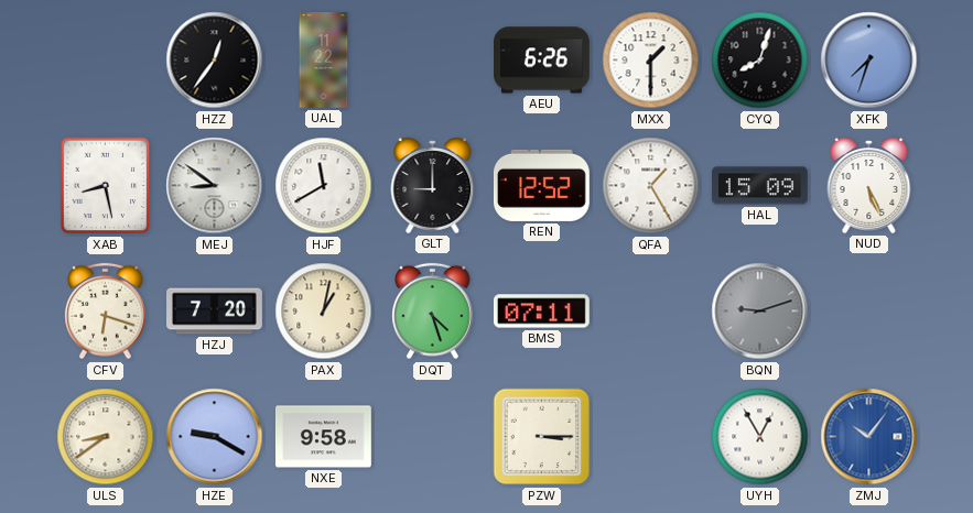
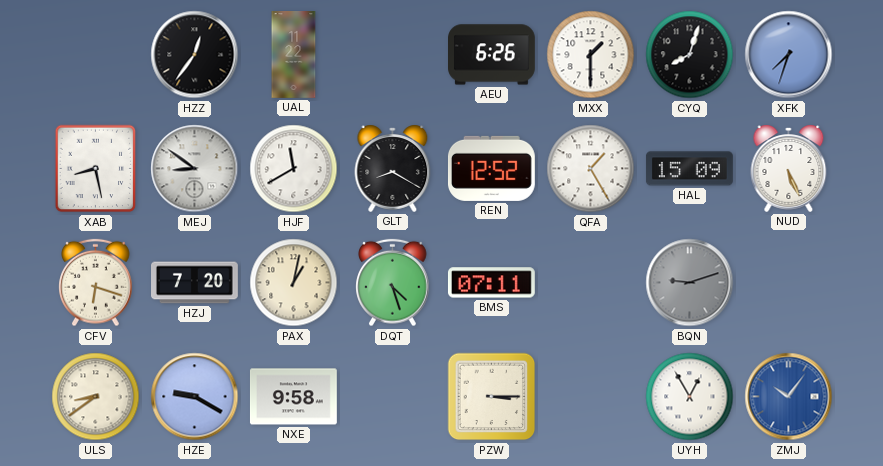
GLT: 9:00 -> 8:20 (393, 168)
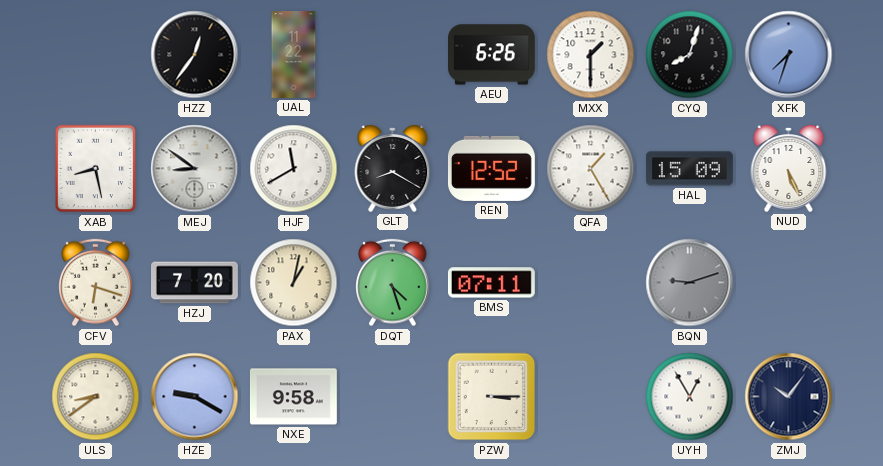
ZMJ dial: blue -> navy (789, 397)
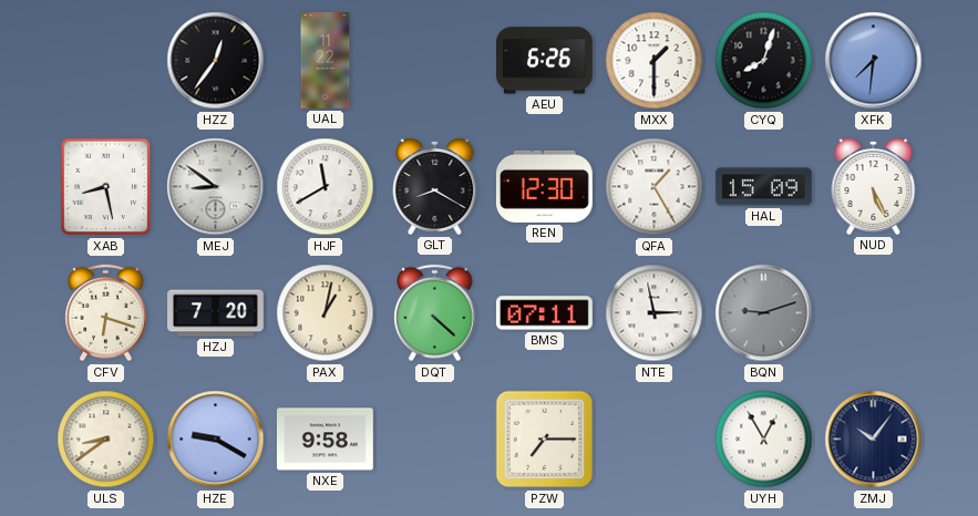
XFK: 7:33 -> 7:31 (874, 61)
REN: 12:52 -> 12:30 (544, 186)
DQT: 4:27 -> 4:22 (435, 313)
NTE: none -> 2:58 (655, 313)
PZW: 3:15 -> 7:15 (545, 440)
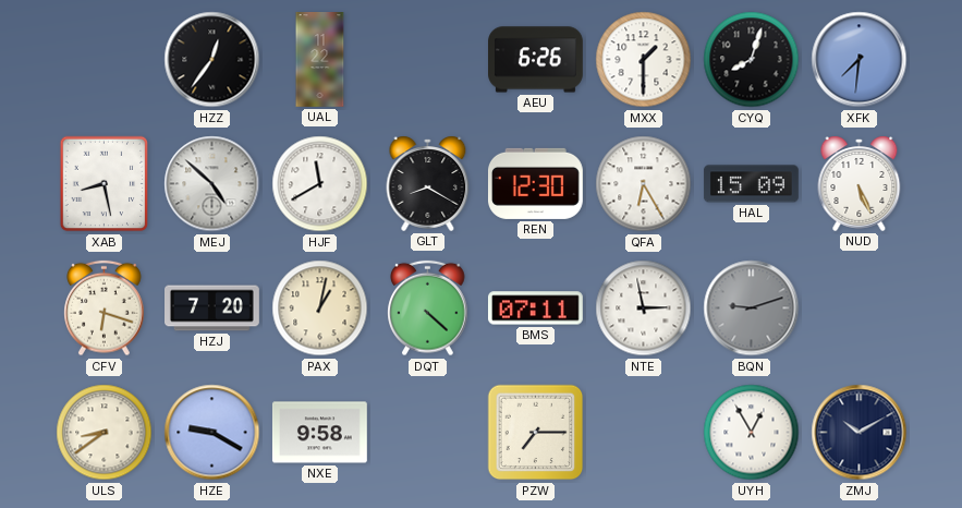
MEJ: 8:51 -> 4:52 (212, 184)
QFA: 1:25 -> 6:25 (644, 184)
ZMJ: 10:06 -> 10:10 (860, 433)
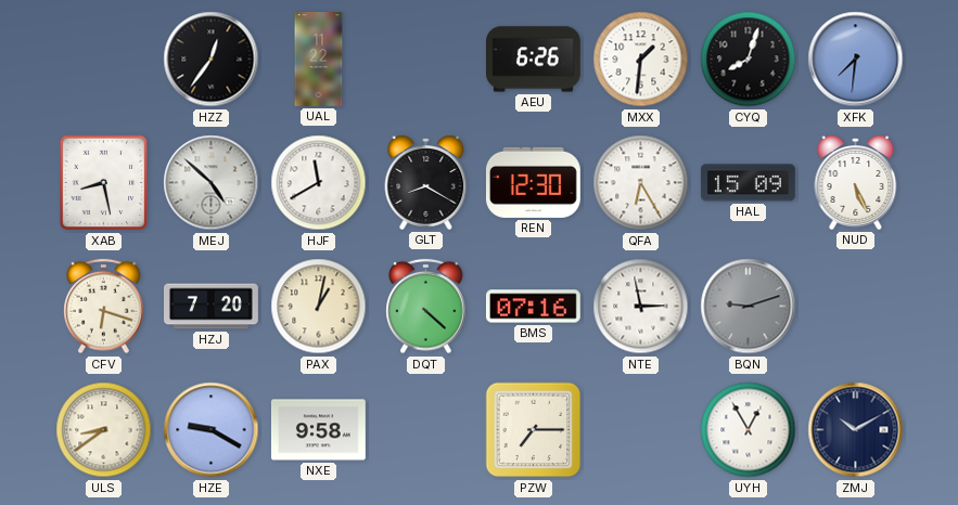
MXX: 1:30 -> 1:31 (641, 60)
BMS: 07:11 -> 07:16 (533, 307)
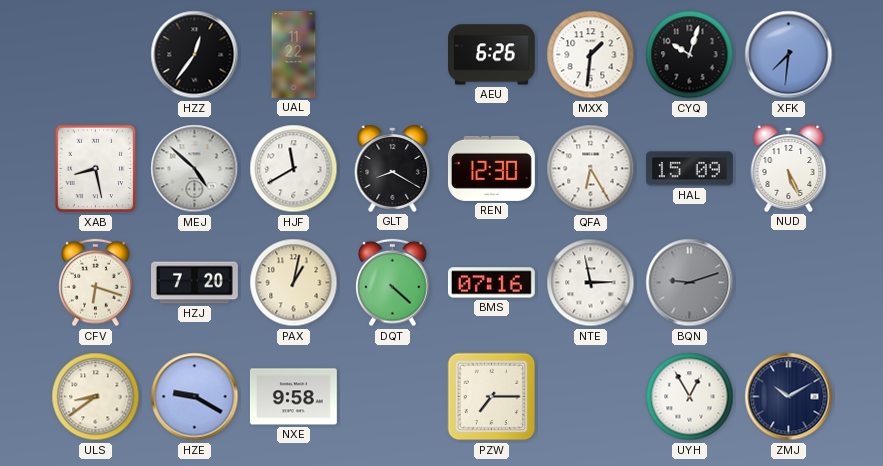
CYQ: 8:03 -> 10:03 (690, 55)
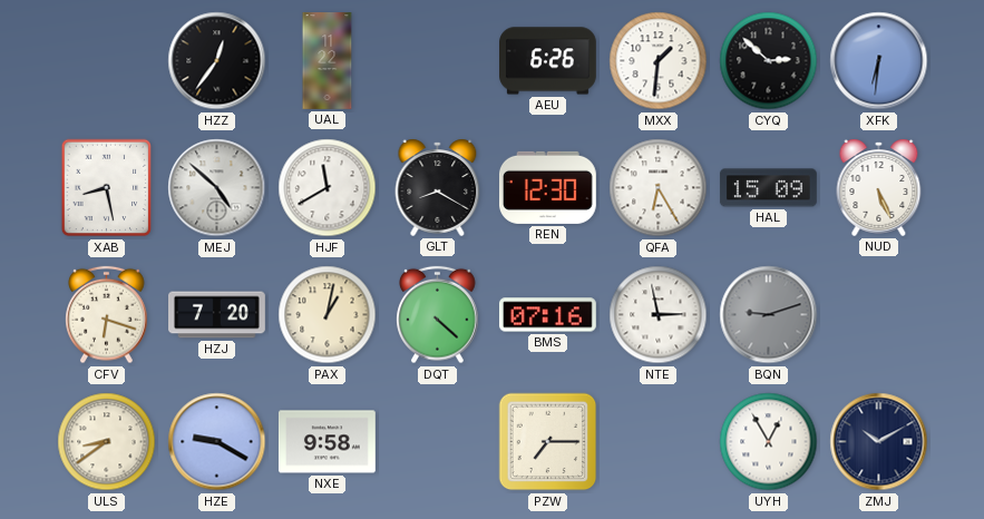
CYQ: 10:03 -> 2:52 (769, 61)
XFK: 7:31 -> 6:31 (879, 61)
